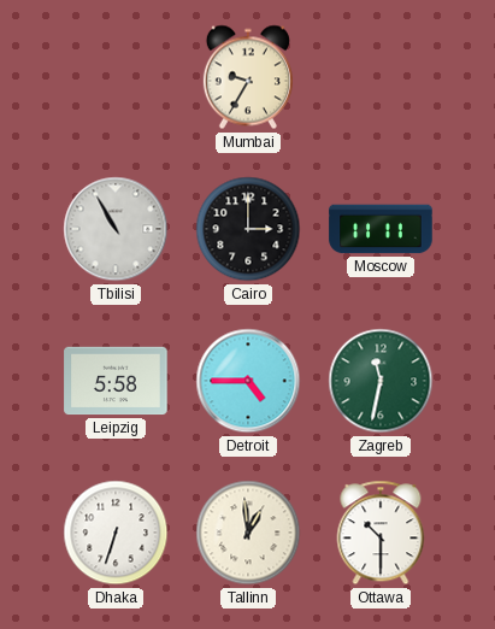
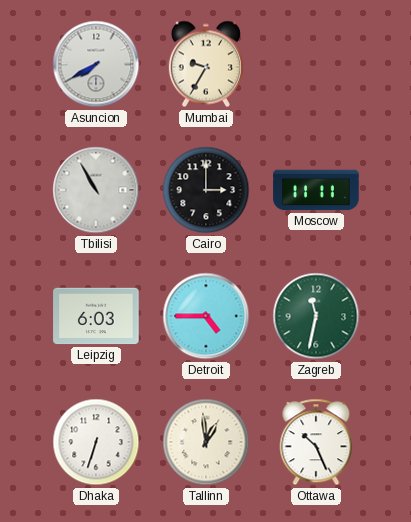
Asuncion: none -> 7:40 (96, 64)
Leipzig: 5:58 -> 6:03 (96, 316)
Ottawa: 10:30 -> 10:26 (316, 442)
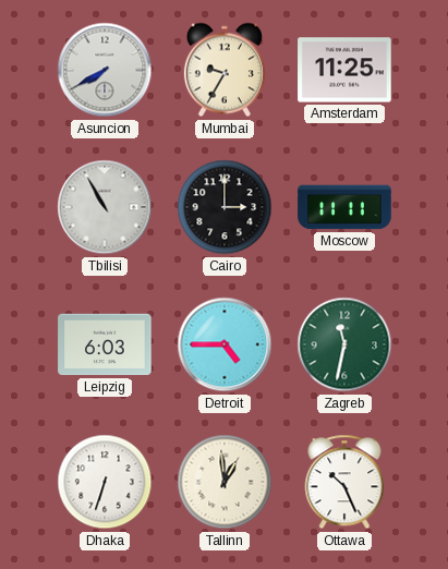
Amsterdam: none -> 11:25 (344, 70)
